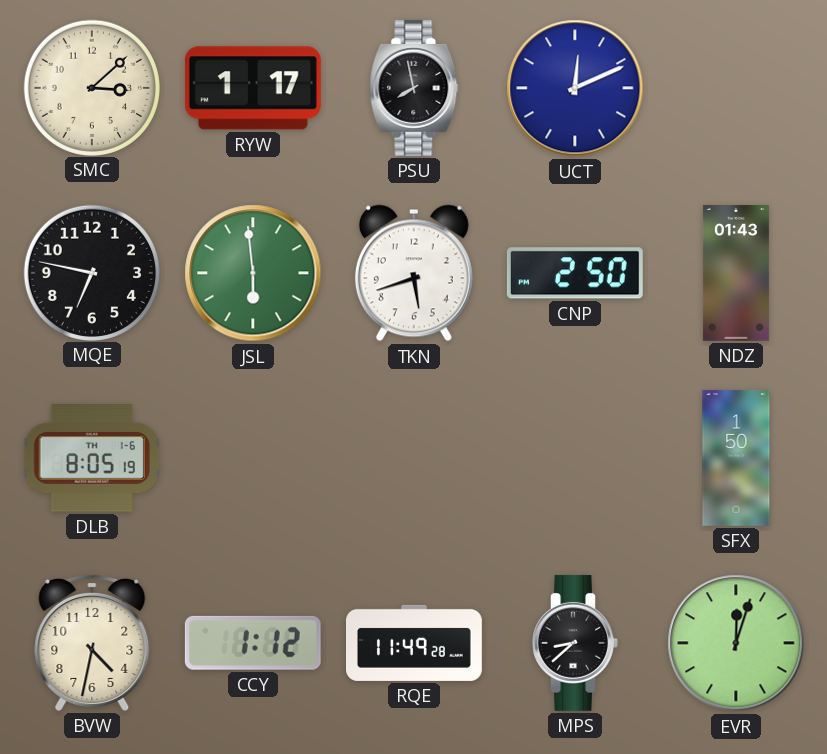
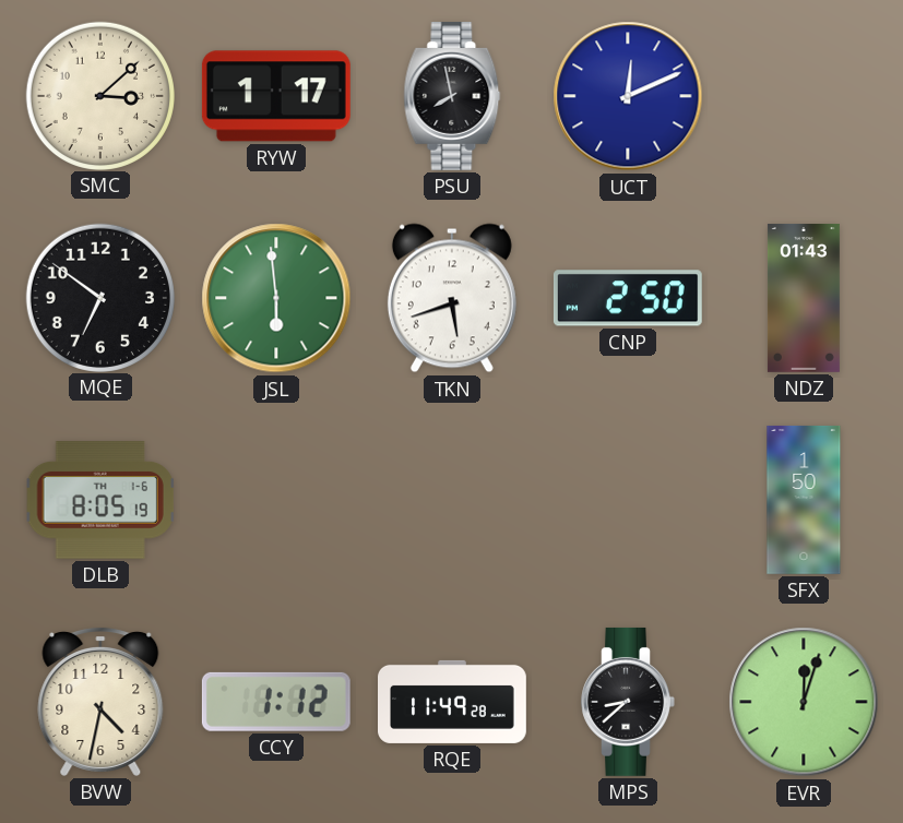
MQE: 6:47 -> 6:51 (99, 297)
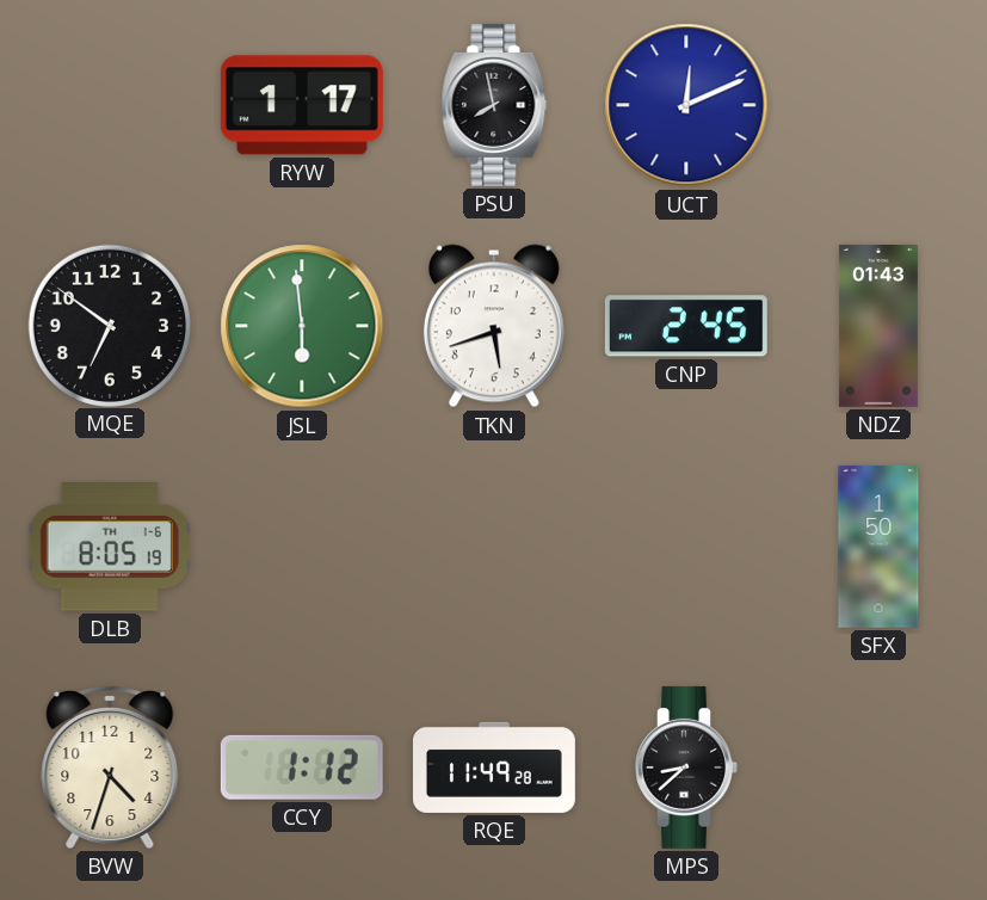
SMC: 3:08 -> none (99, 95)
CNP: 2:50 -> 2:45 (686, 326)
BVW: 4:32 -> 4:33 (110, 766)
EVR: 12:03 -> none (804, 702)
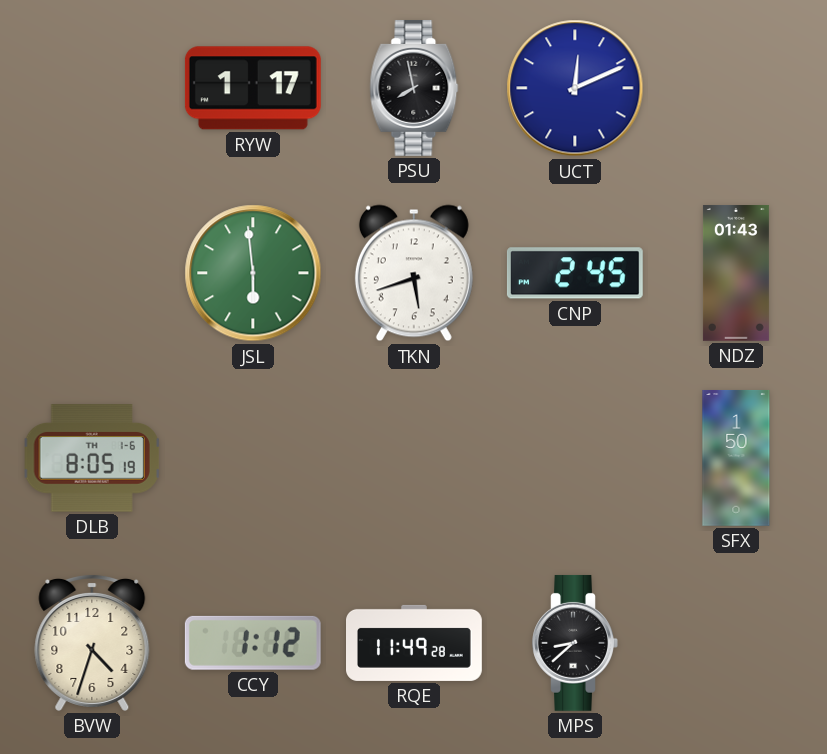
MQE: 6:51 -> none (109, 325)
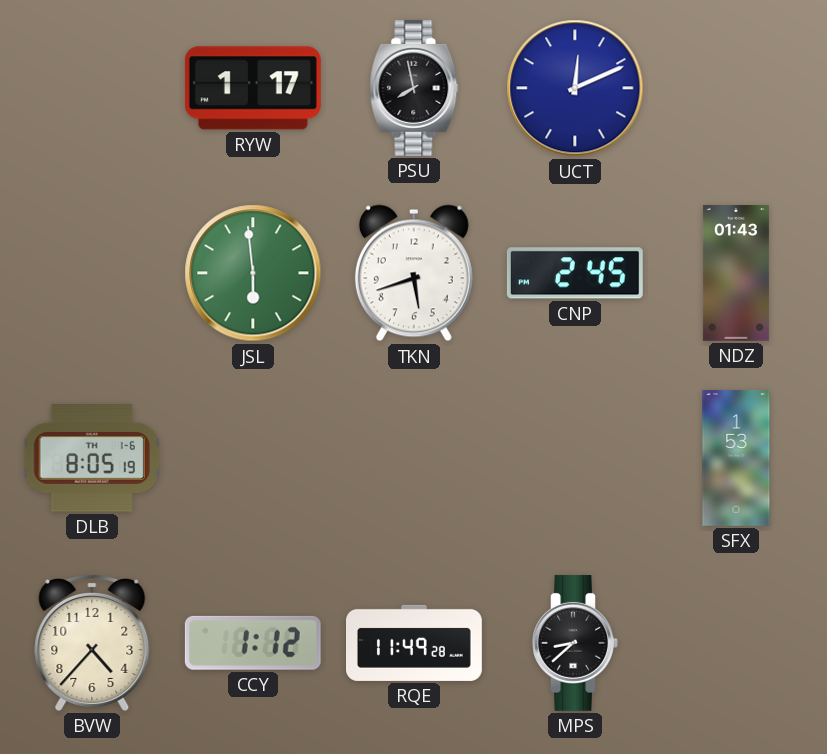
SFX: 1:50 -> 1:53 (736, 458)
BVW: 4:33 -> 4:37 (92, 642)
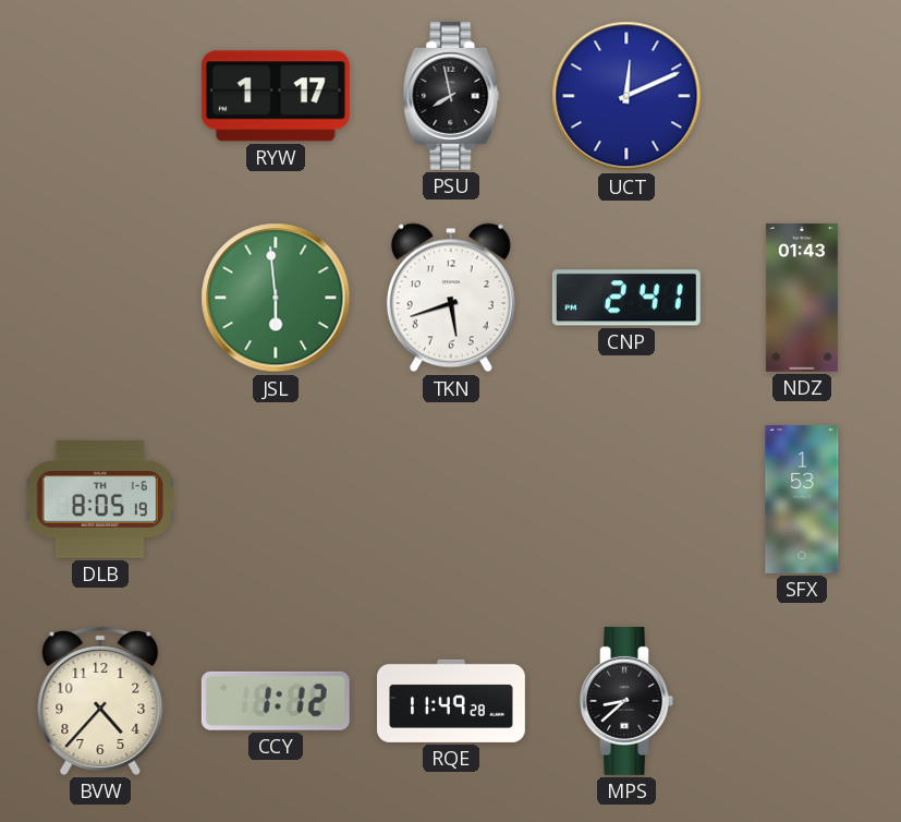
CNP: 2:45 -> 2:41 (626, 298)
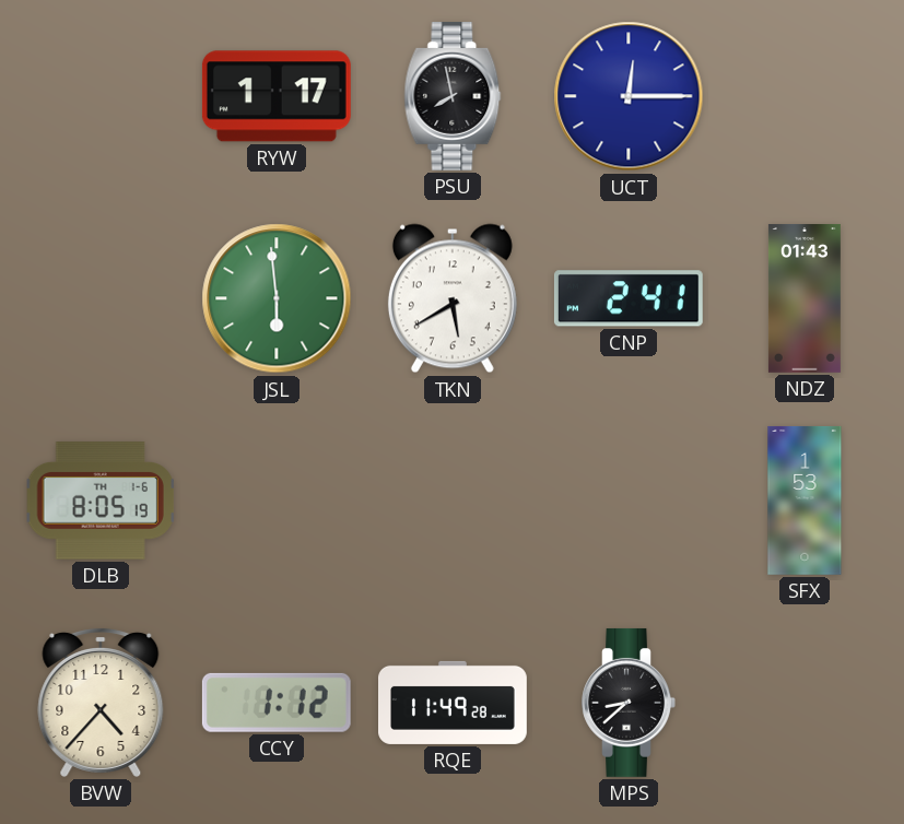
UCT: 12:11 -> 12:15 (629, 96)
TKN: 5:42 -> 5:40 (453, 298)
